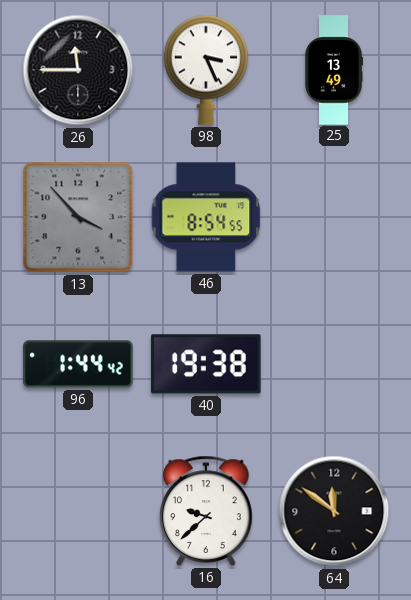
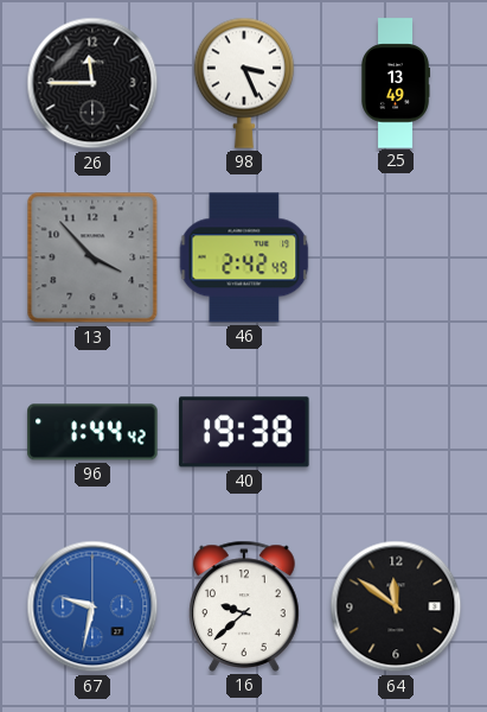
46: 8:54 -> 2:42 (244, 258)
67: none -> 9:32 (92, 606)
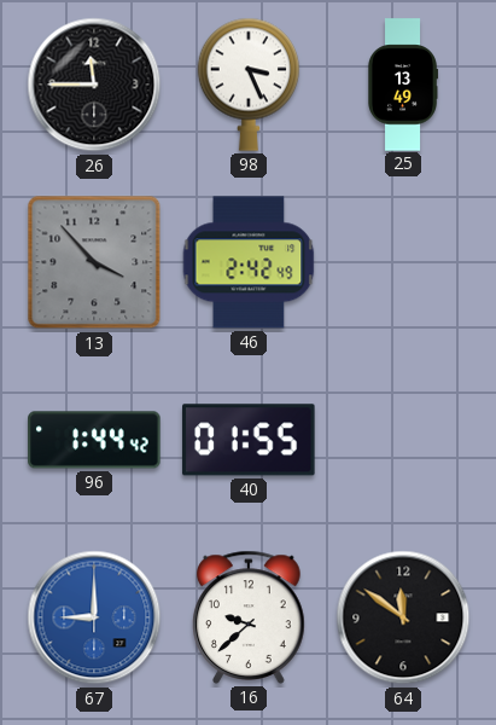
40: 19:38 -> 01:55 (249, 440)
67: 9:32 -> 9:00 (94, 617)
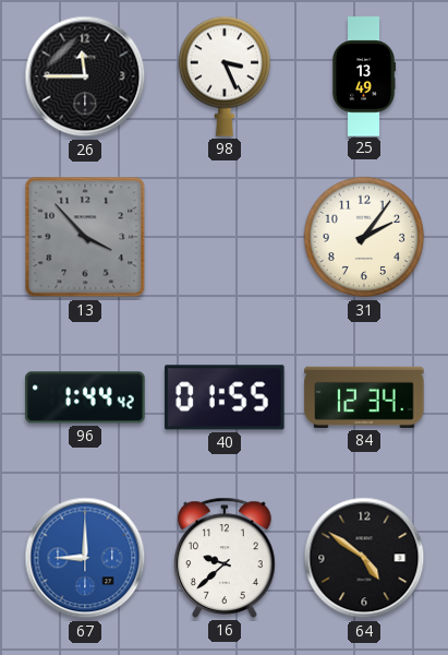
46: 2:42 -> none (249, 262)
31: none -> 2:06 (364, 237)
84: none -> 12:34 (364, 397)
64: 11:51 -> 4:51 (364, 558)
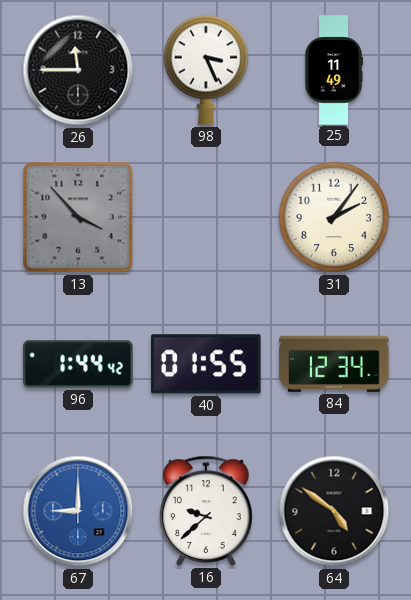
25: 13:49 -> 11:49 (334, 70)
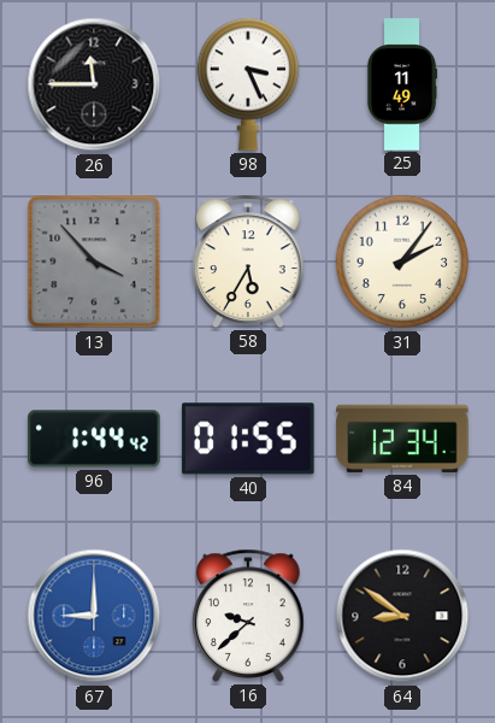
58: none -> 5:35 (248, 261)
64: 4:51 -> 8:51 (402, 616)
